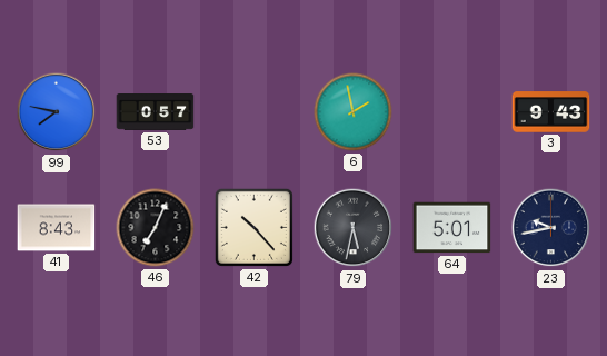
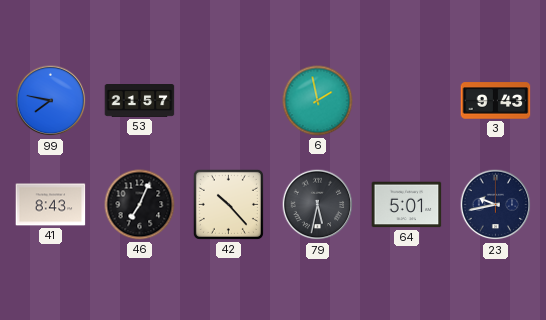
53: 0:57 -> 21:57 (140, 101)
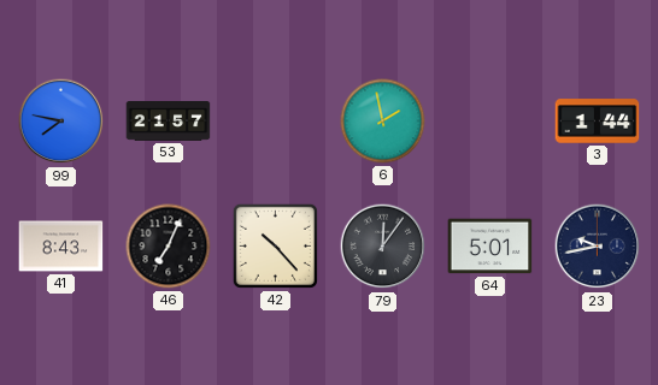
3: 9:43 -> 1:44 (598, 122)
79: 5:32 -> 12:06 (383, 247)
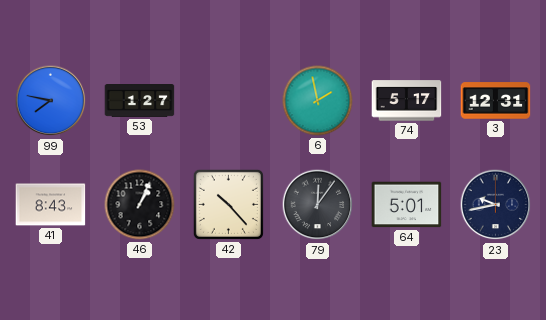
53: 21:57 -> 1:27 (140, 101)
74: none -> 5:17 (407, 101)
3: 1:44 -> 12:31 (496, 101)
46: 7:04 -> 1:04 (140, 205)
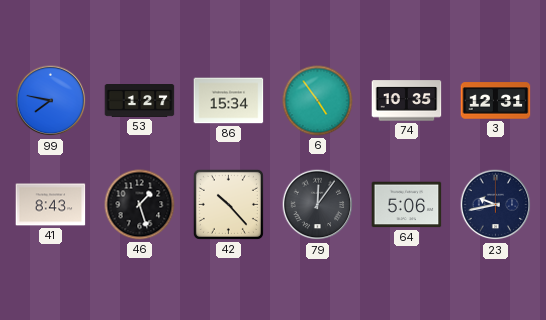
86: none -> 15:34 (229, 101)
6: 1:58 -> 4:54 (318, 101)
74: 5:17 -> 10:35 (407, 101)
46: 1:04 -> 1:27 (140, 205)
64: 5:01 -> 5:06 (407, 205)
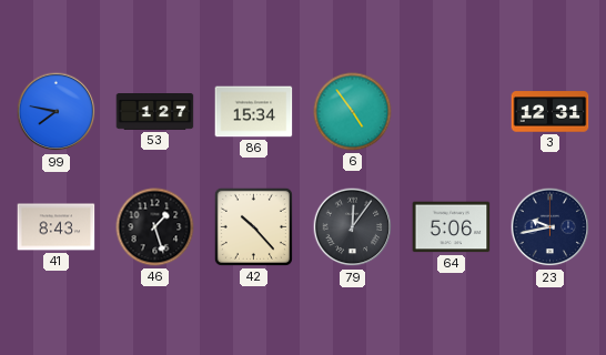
74: 10:35 -> none (407, 101)
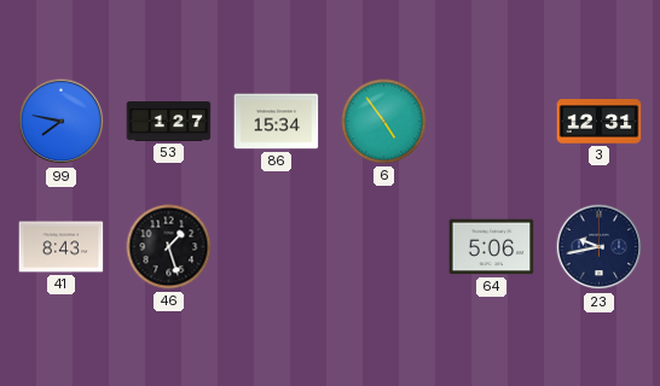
42: 10:23 -> none (253, 226)
79: 12:06 -> none (353, 227)
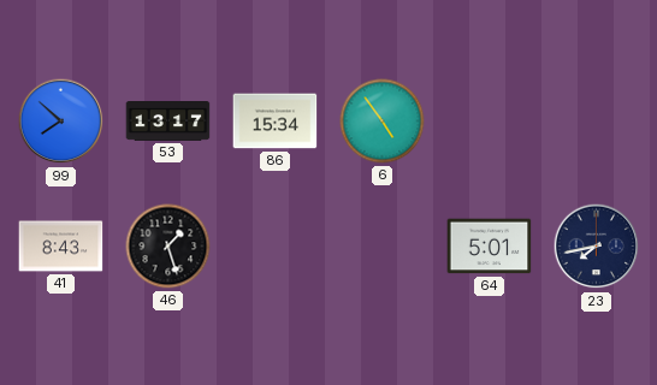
99: 7:47 -> 7:52 (61, 122)
53: 1:27 -> 13:17 (168, 122)
3: 12:31 -> none (600, 122)
64: 5:06 -> 5:01 (490, 247)
23: 9:43 -> 7:43 (597, 247)
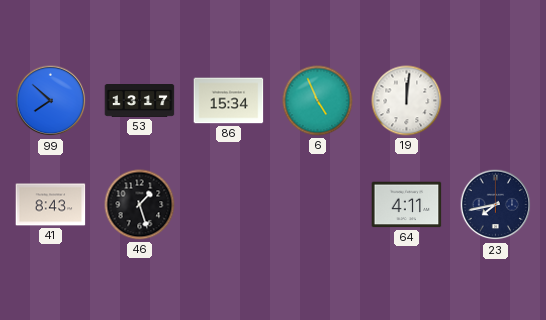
6: 4:54 -> 4:56 (318, 101)
19: none -> 12:01 (407, 101)
64: 5:01 -> 4:11 (407, 205)
